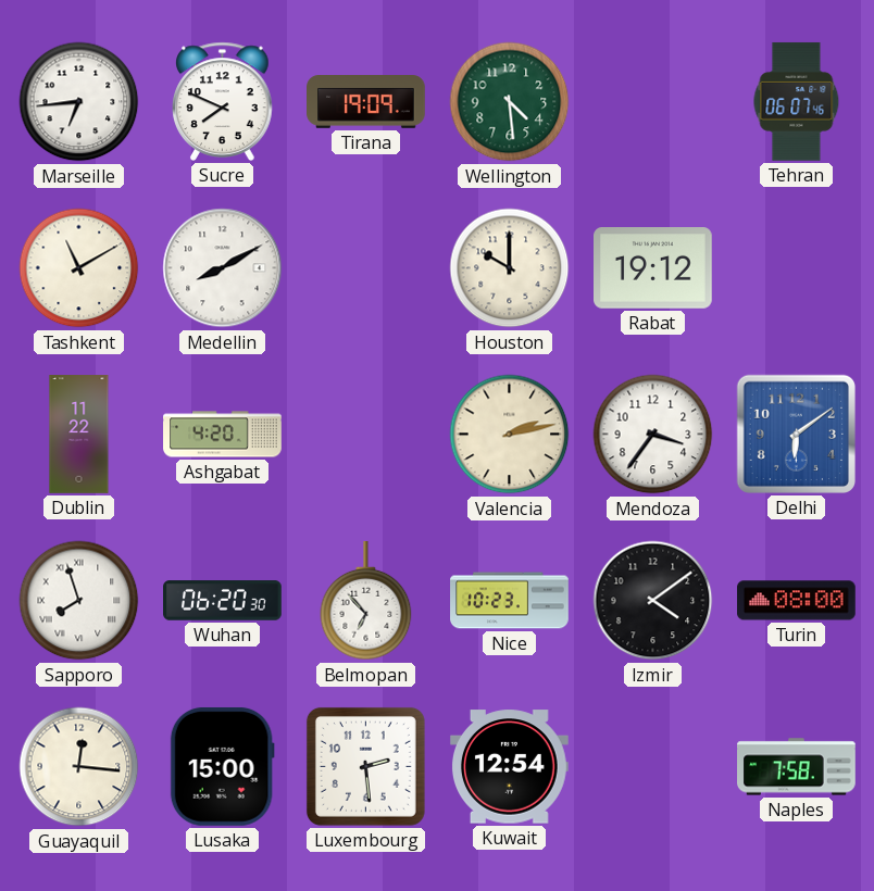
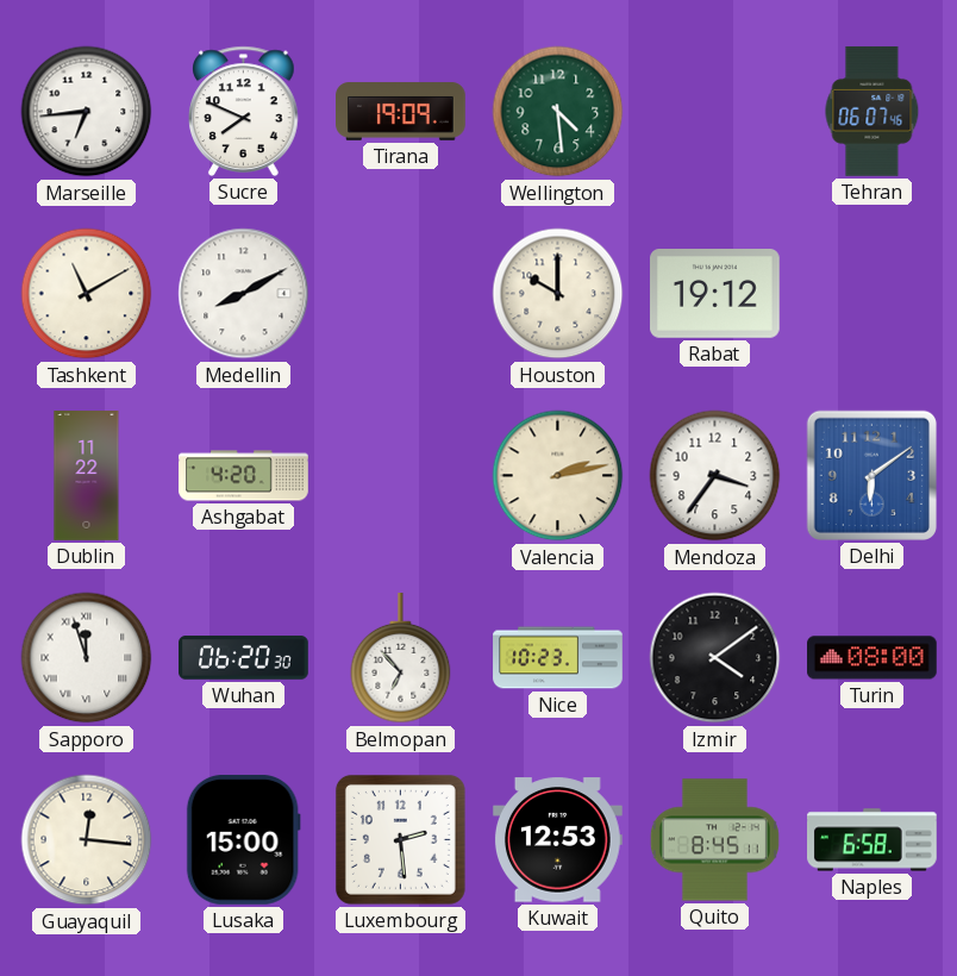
Sapporo: 7:57 -> 11:57 (87, 658)
Kuwait: 12:54 -> 12:53 (558, 840)
Quito: none -> 8:45 (714, 840)
Naples: 7:58 -> 6:58 (872, 840)
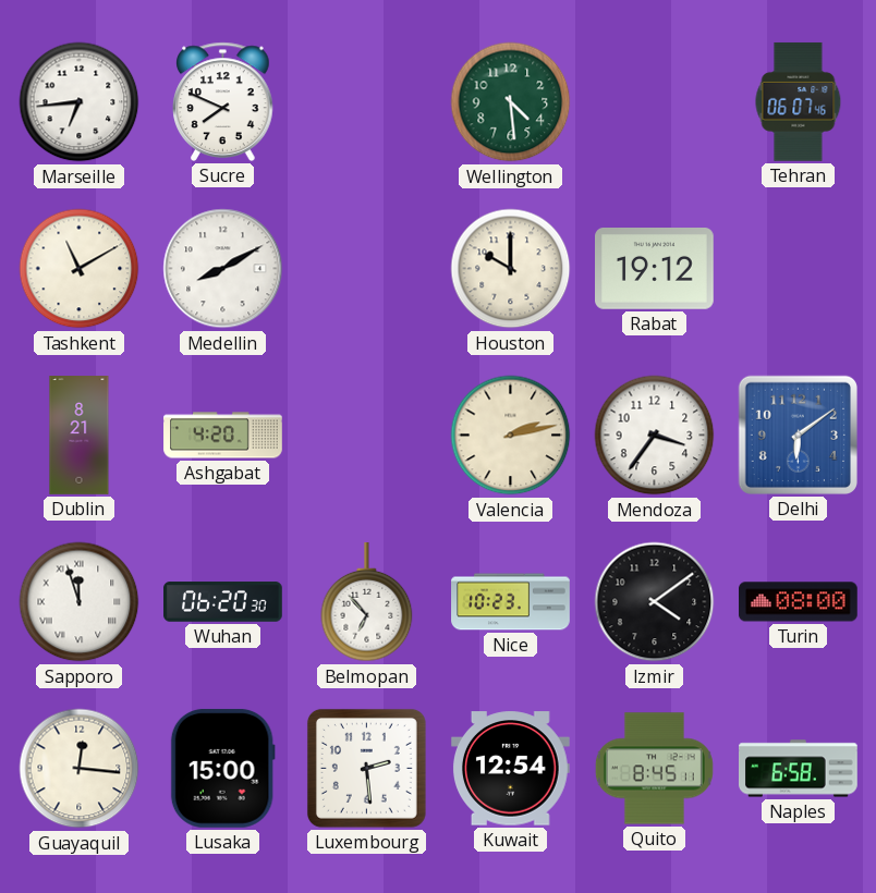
Tirana: 19:09 -> none (401, 112)
Dublin: 11:22 -> 8:21 (80, 436)
Kuwait: 12:53 -> 12:54 (511, 769)
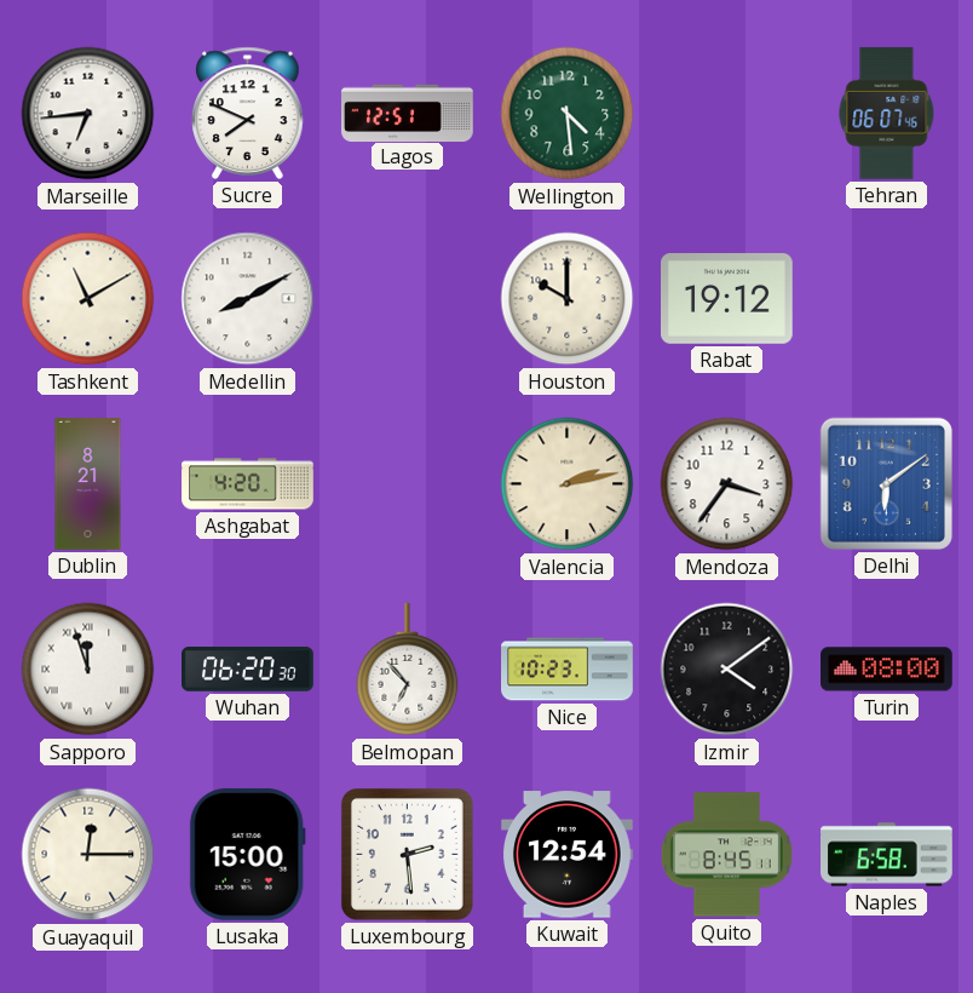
Lagos: none -> 12:51 (408, 113)
Guayaquil: 12:16 -> 12:15 (88, 855)
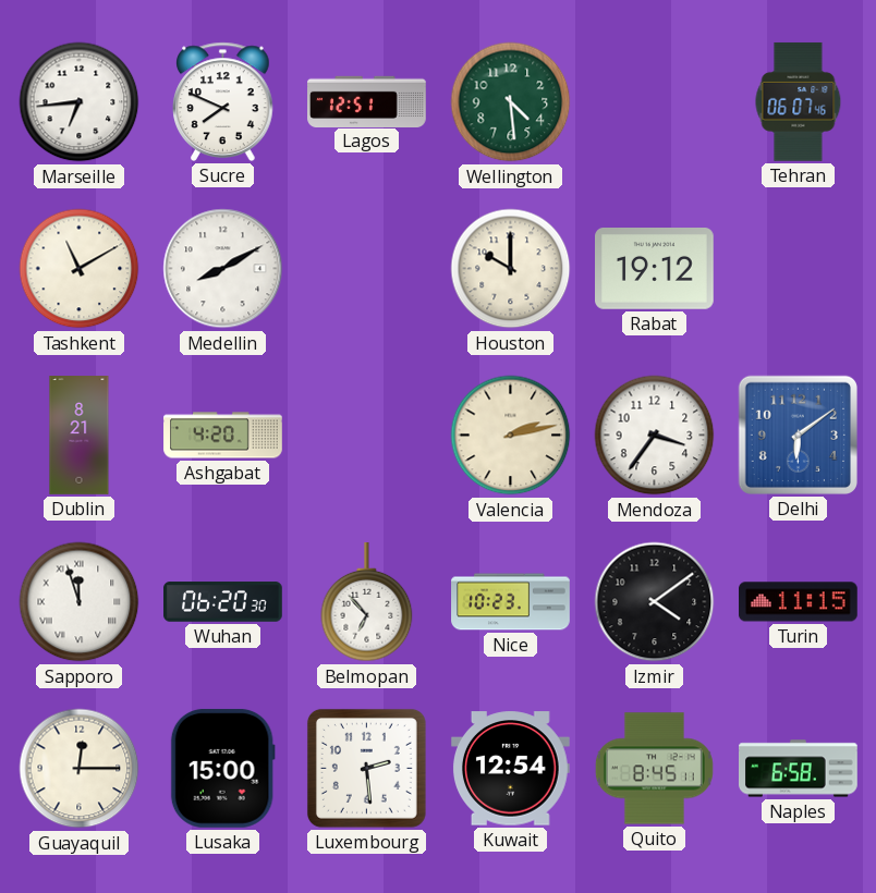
Turin: 08:00 -> 11:15 (799, 602)
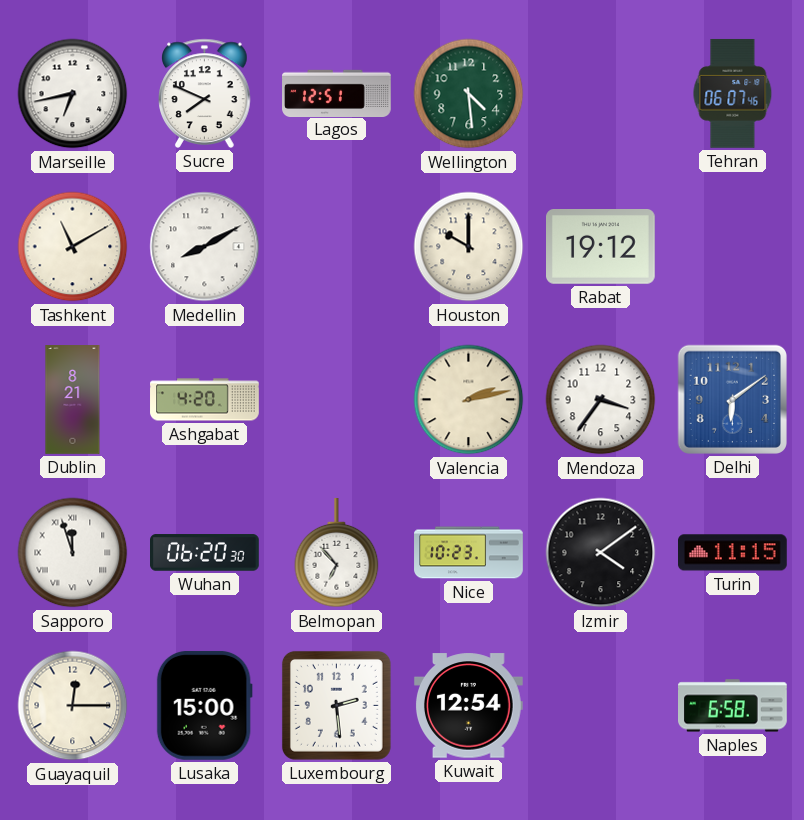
Marseille: 6:44 -> 6:43 (73, 94)
Quito: 8:45 -> none (654, 769)
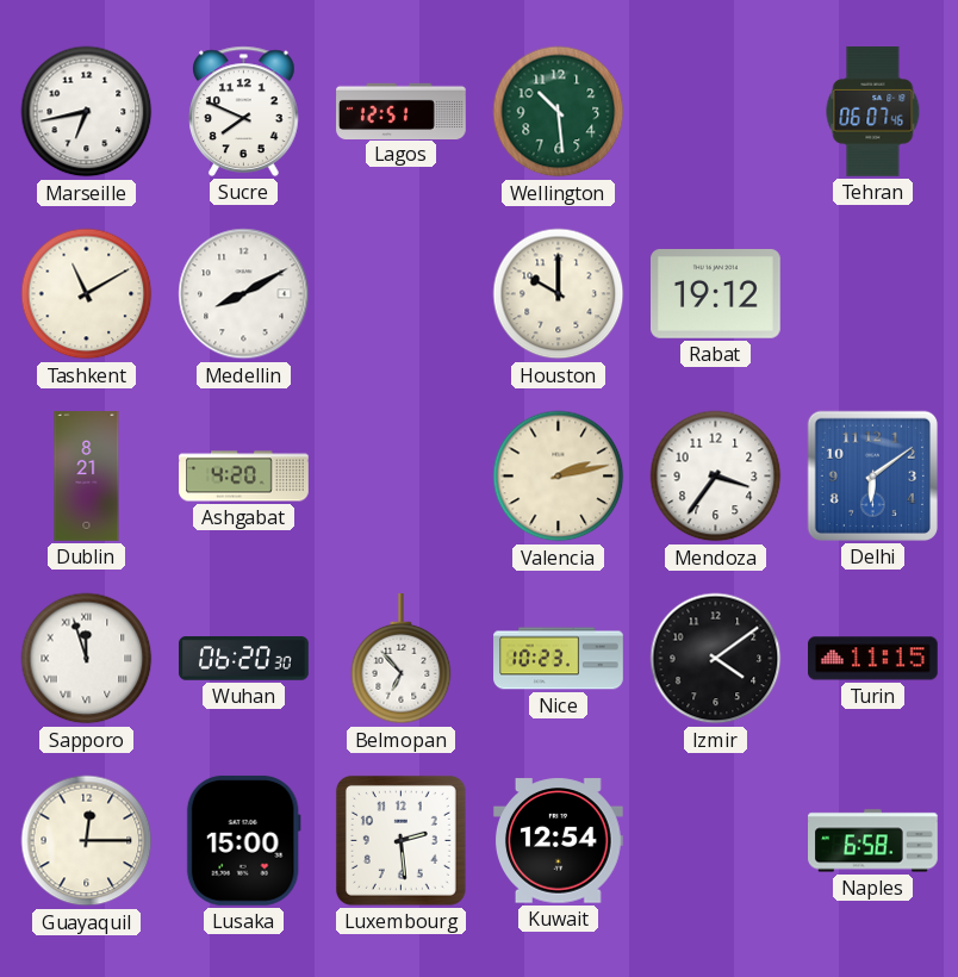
Wellington: 4:29 -> 10:29 (559, 112)
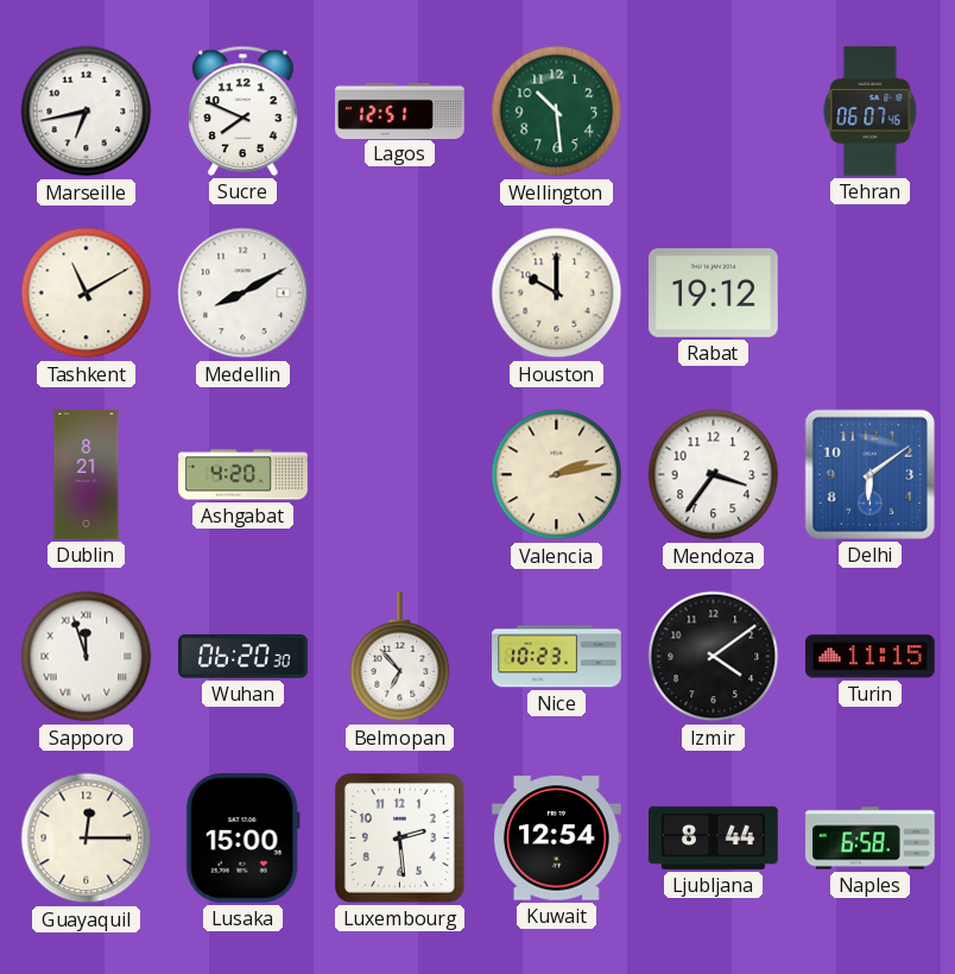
Ljubljana: none -> 8:44 (713, 837)
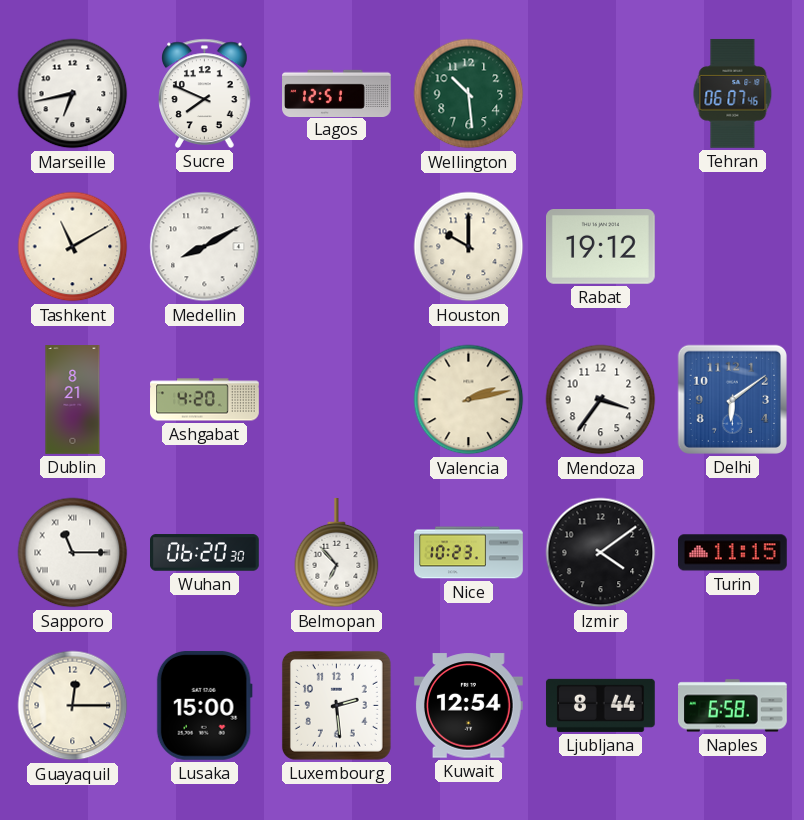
Sapporo: 11:57 -> 11:15 (73, 553)
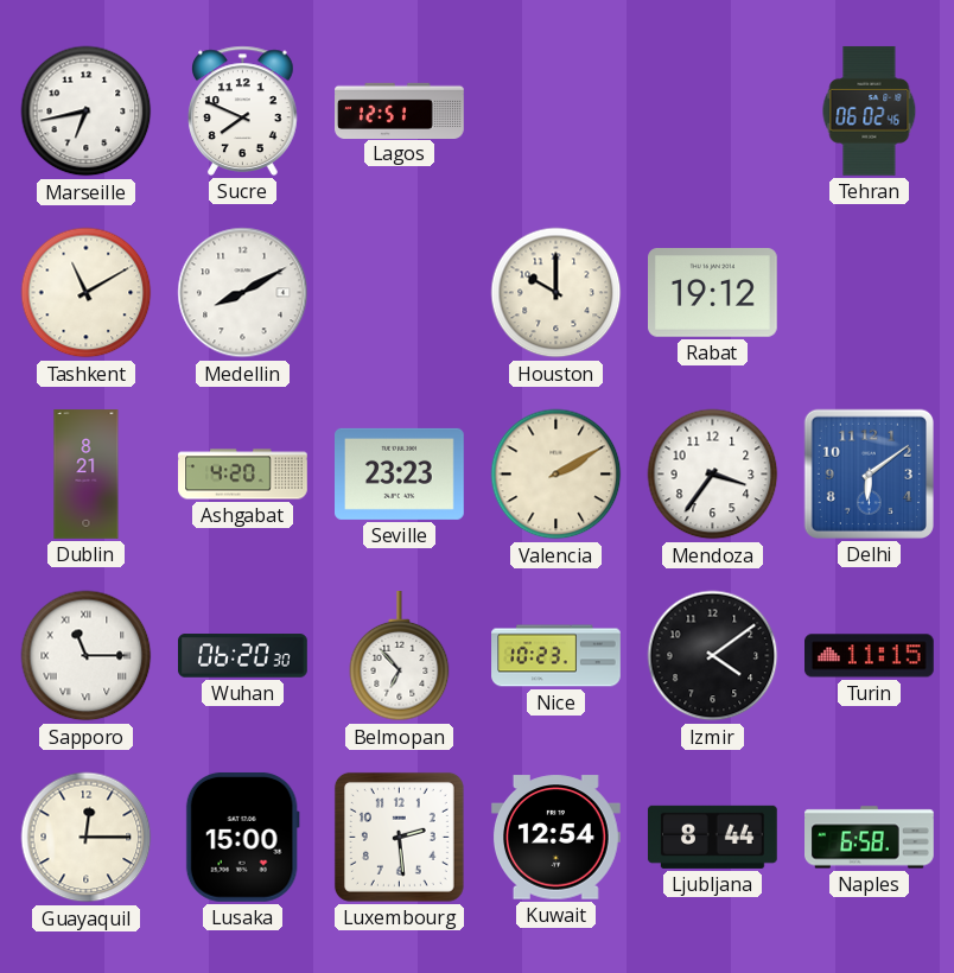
Wellington: 10:29 -> none (469, 94)
Tehran: 06:07 -> 06:02 (870, 110)
Seville: none -> 23:23 (400, 473)
Valencia: 2:13 -> 2:10 (556, 475)
